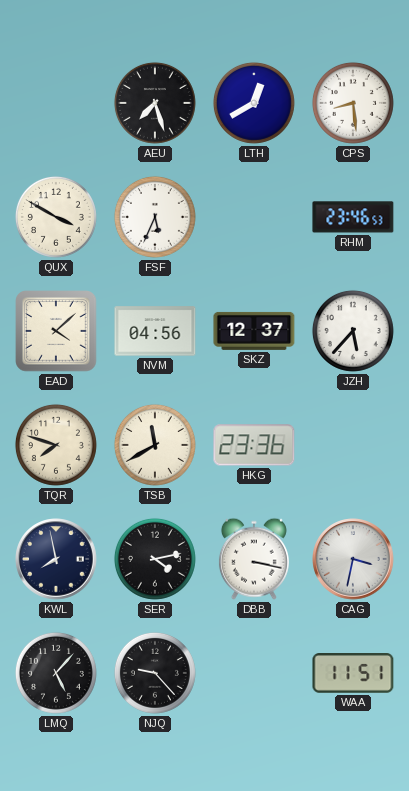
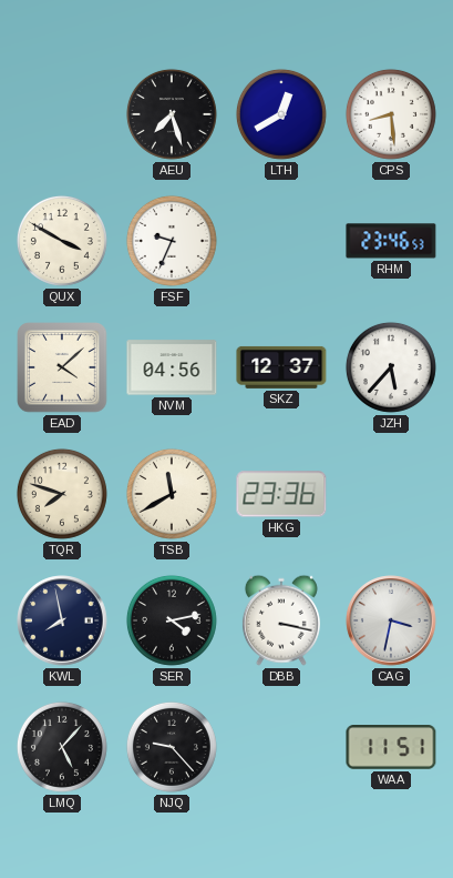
FSF: 5:34 -> 9:34 (172, 241)
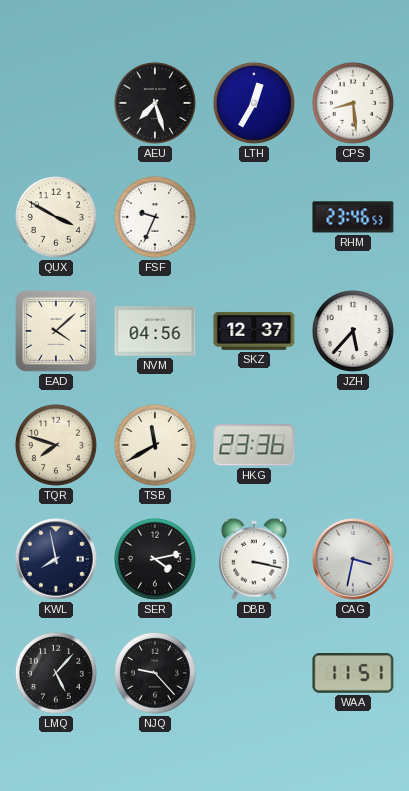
LTH: 12:40 -> 12:35 (254, 103)
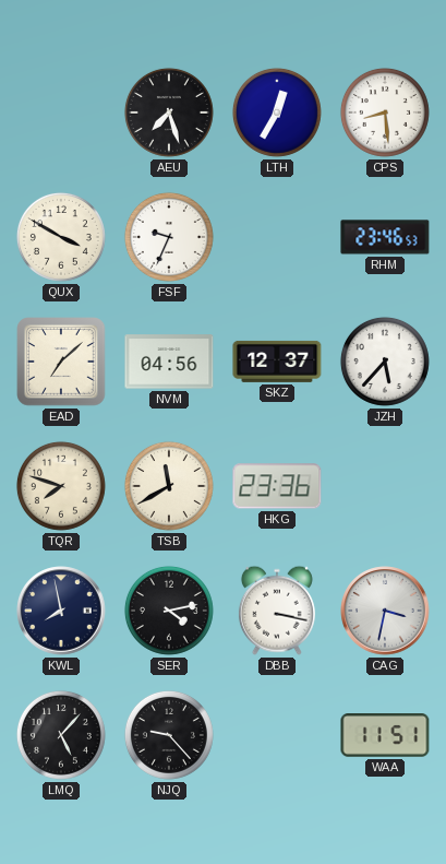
EAD: 4:08 -> 7:08 (61, 362)
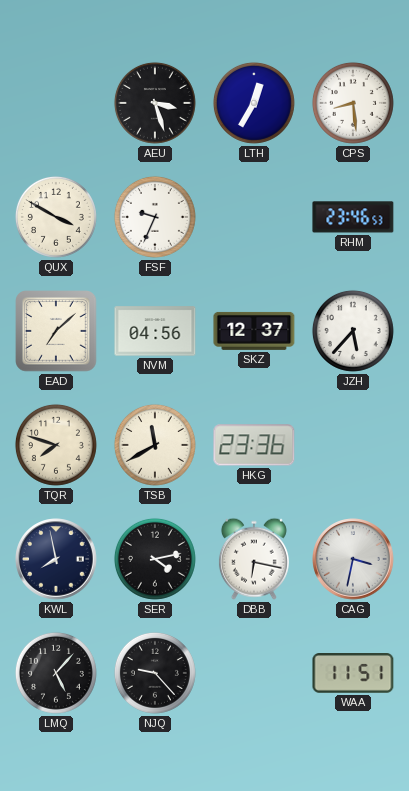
AEU: 7:27 -> 3:27 (155, 103)
DBB: 3:17 -> 6:17 (254, 559)
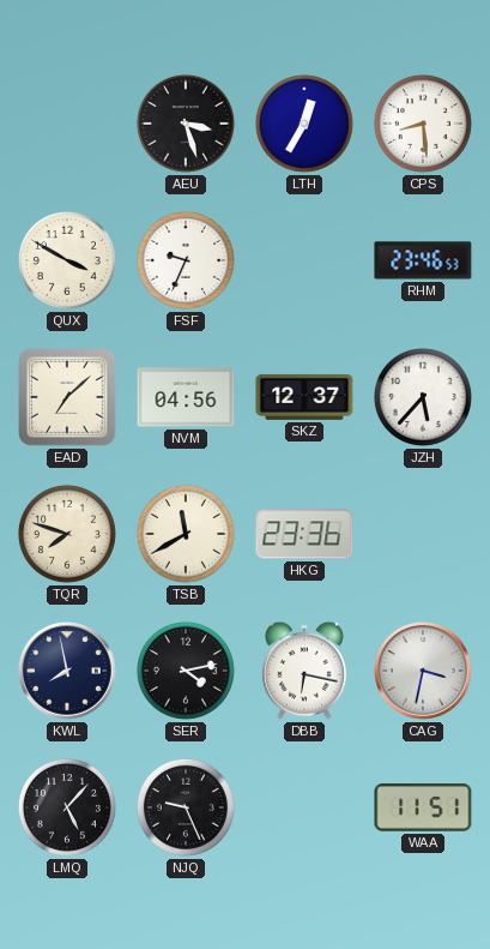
NJQ: 9:23 -> 9:26 (186, 807)
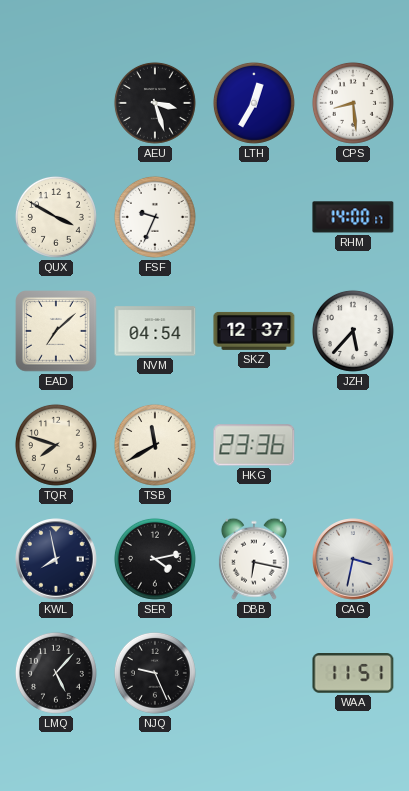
RHM: 23:46 -> 14:00 (353, 217)
NVM: 04:56 -> 04:54 (155, 331)
